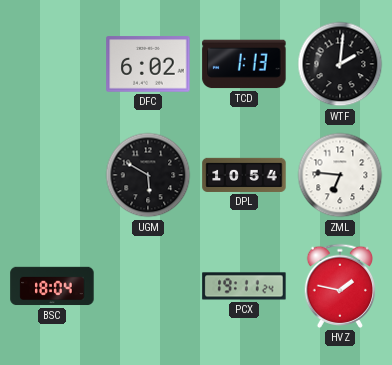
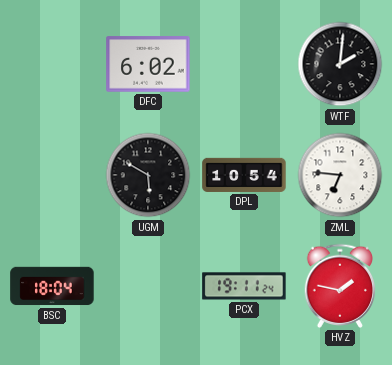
TCD: 1:13 -> none (244, 64)
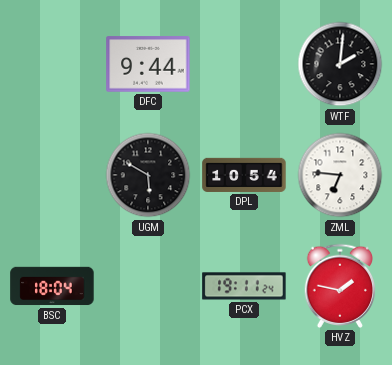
DFC: 6:02 -> 9:44 (148, 64)
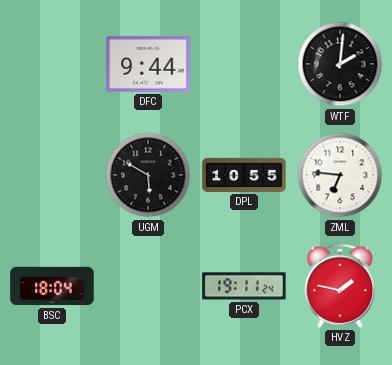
DPL: 10:54 -> 10:55 (244, 175)
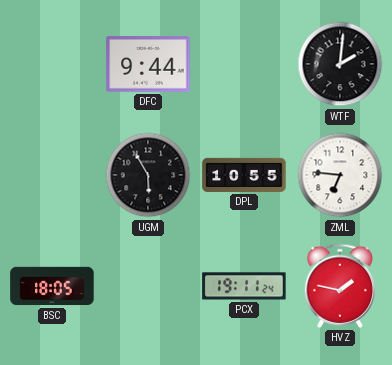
UGM: 5:50 -> 5:55 (148, 175)
BSC: 18:04 -> 18:05 (52, 286)
